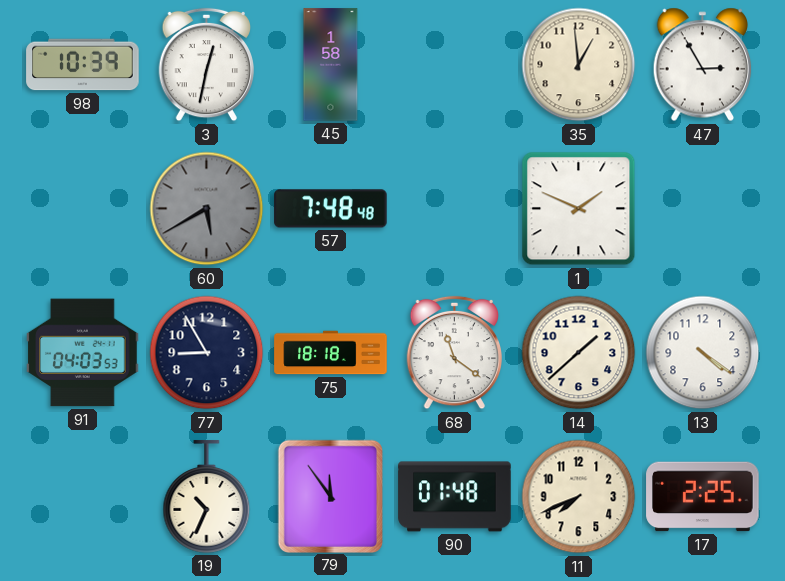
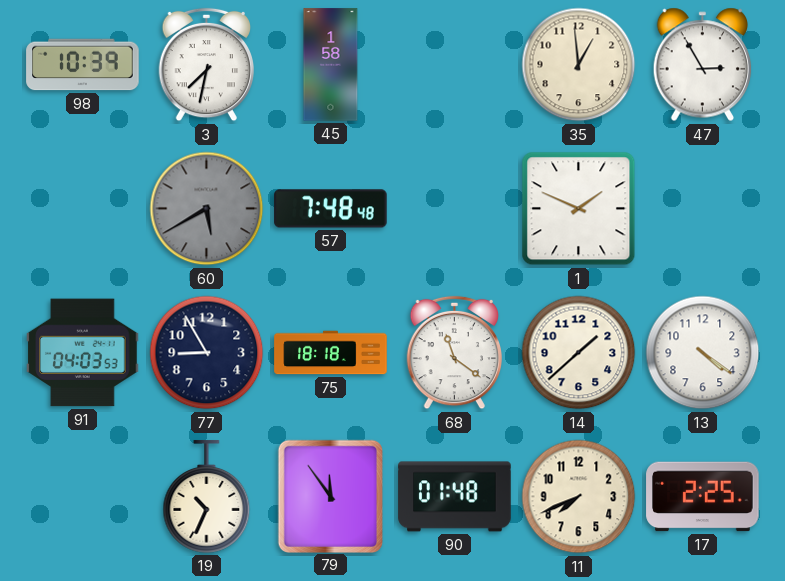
3: 12:32 -> 7:32 (206, 65)
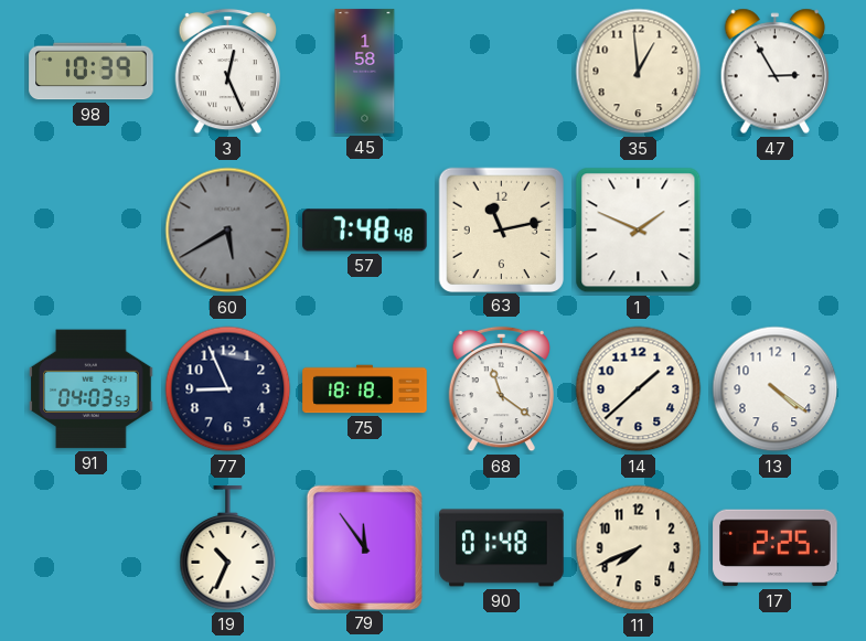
3: 7:32 -> 12:26 (227, 72)
63: none -> 11:13 (501, 229)
77: 8:55 -> 8:56 (228, 389)
